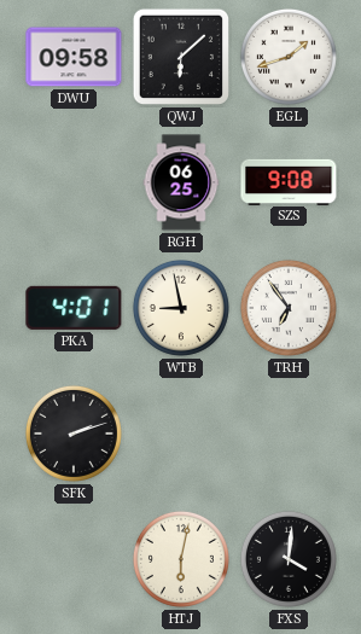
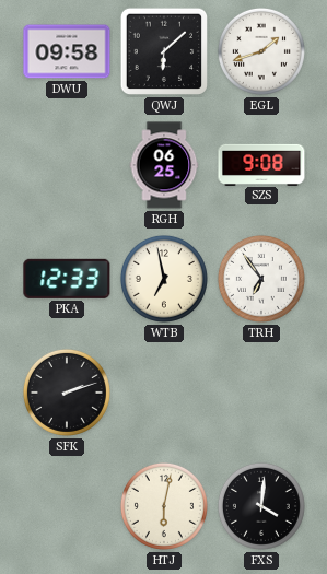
PKA: 4:01 -> 12:33 (67, 279)
WTB: 8:58 -> 6:58 (164, 279)
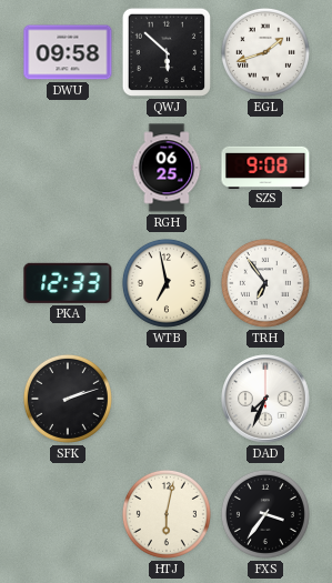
QWJ: 6:08 -> 5:52 (167, 52)
DAD: none -> 7:34 (265, 399)
FXS: 4:01 -> 3:36 (265, 514)
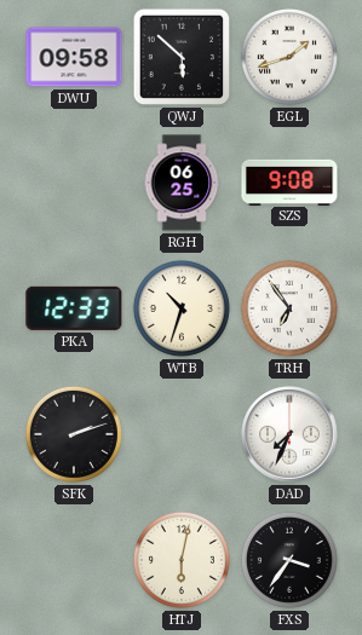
WTB: 6:58 -> 10:33 (182, 308)
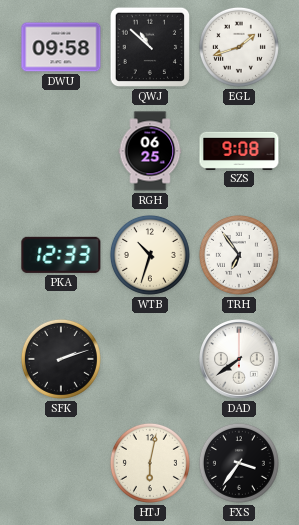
QWJ: 5:52 -> 10:52 (150, 47)
DAD: 7:34 -> 7:39 (239, 359)
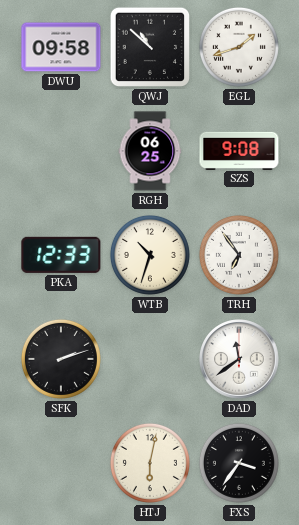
DAD: 7:39 -> 11:39 (239, 359)
